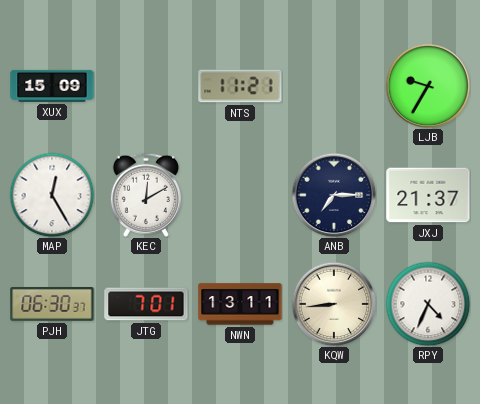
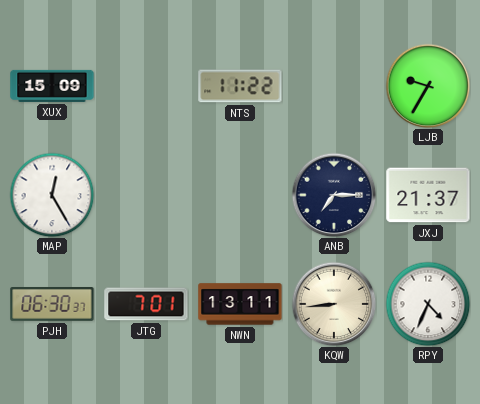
NTS: 11:21 -> 11:22 (240, 86)
KEC: 12:10 -> none (146, 195)
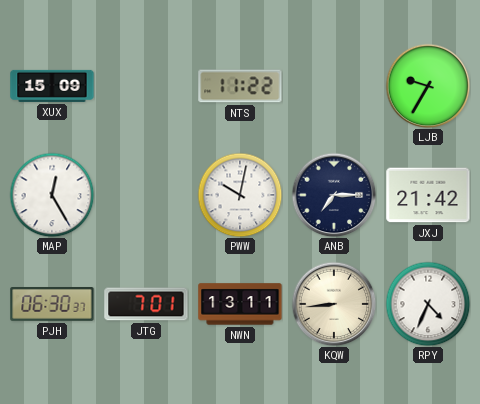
PWW: none -> 10:02 (240, 195)
JXJ: 21:37 -> 21:42 (428, 195)
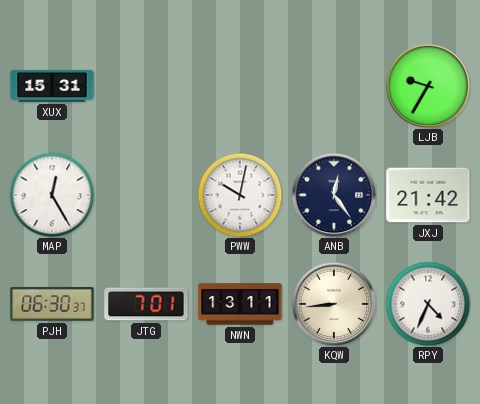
XUX: 15:09 -> 15:31 (52, 86)
NTS: 11:22 -> none (240, 86)
ANB: 7:15 -> 12:24 (334, 195)
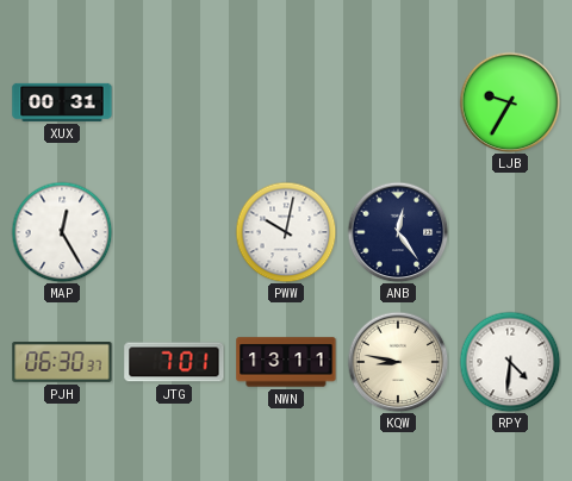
XUX: 15:31 -> 00:31 (62, 102)
JXJ: 21:42 -> none (428, 195)
KQW: 8:44 -> 8:47 (398, 362)
RPY: 4:34 -> 4:31 (510, 362)
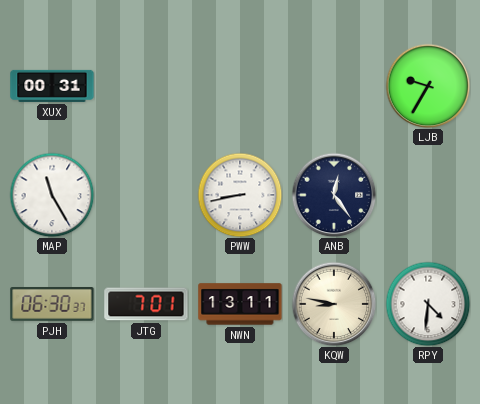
MAP: 12:25 -> 11:25 (52, 195)
PWW: 10:02 -> 8:43 (240, 195)
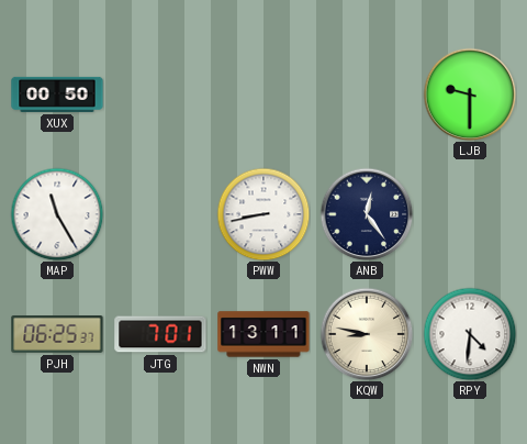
XUX: 00:31 -> 00:50 (57, 95)
LJB: 9:35 -> 9:30 (470, 95)
PJH: 06:30 -> 06:25 (57, 335)
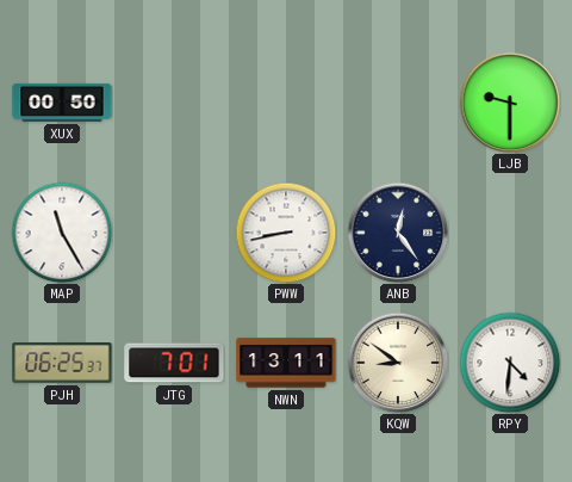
KQW: 8:47 -> 8:51 (398, 363)
